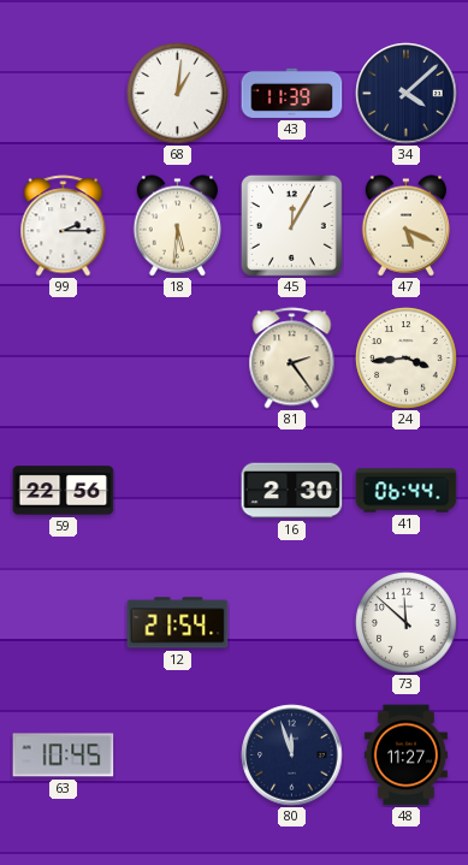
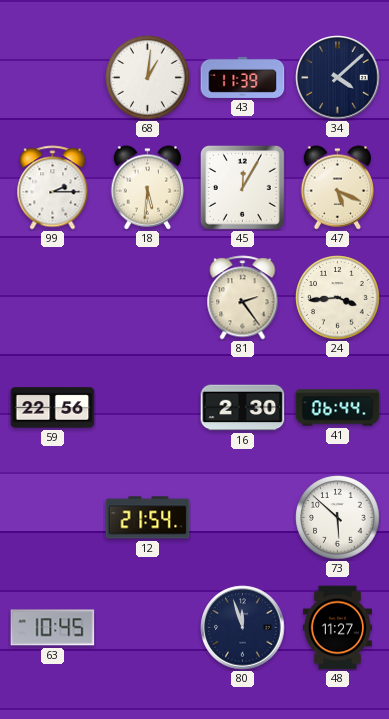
73: 11:52 -> 5:52 (338, 518)
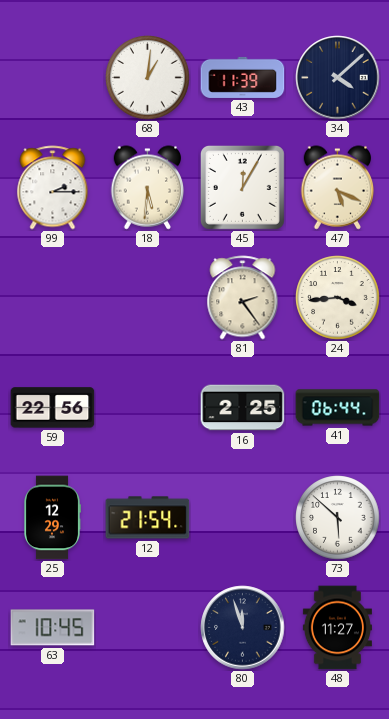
16: 2:30 -> 2:25 (243, 408)
25: none -> 12:29 (53, 518)
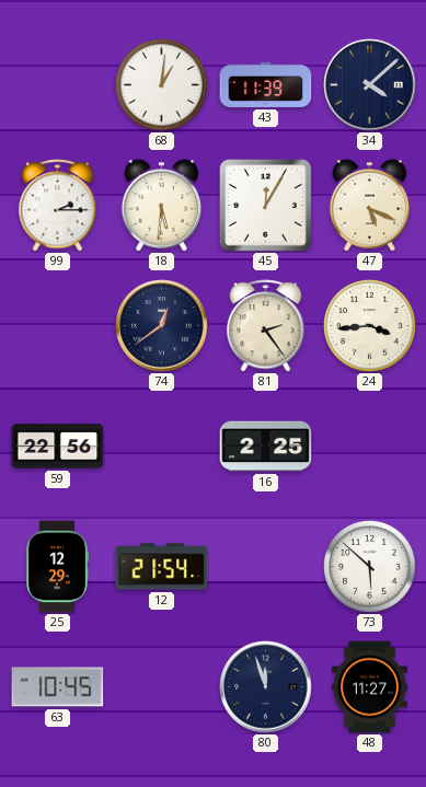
74: none -> 12:39 (162, 326)
41: 06:44 -> none (338, 408)
